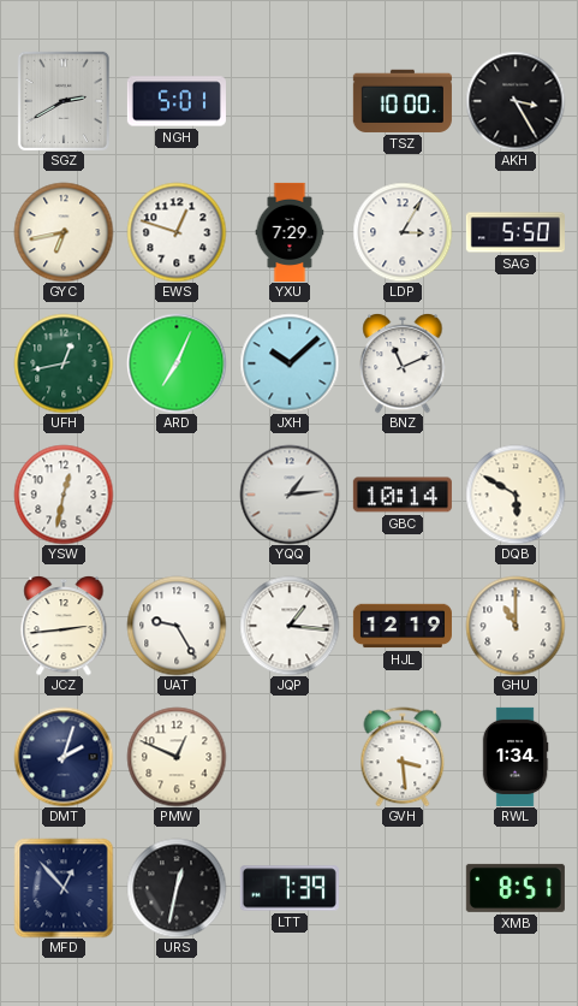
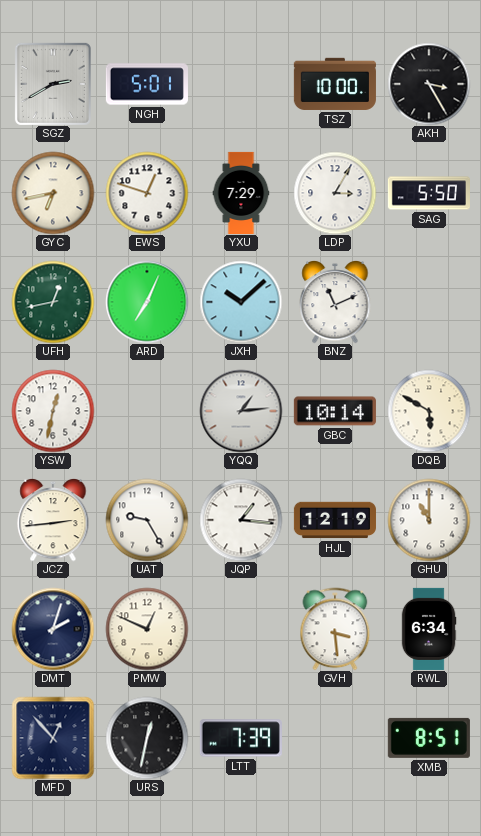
RWL: 1:34 -> 6:34 (429, 629)
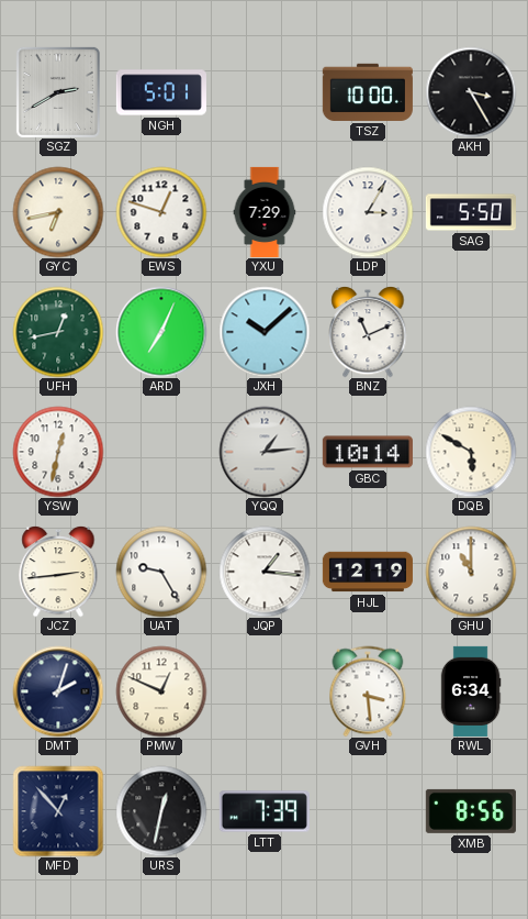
XMB: 8:51 -> 8:56 (471, 811)
